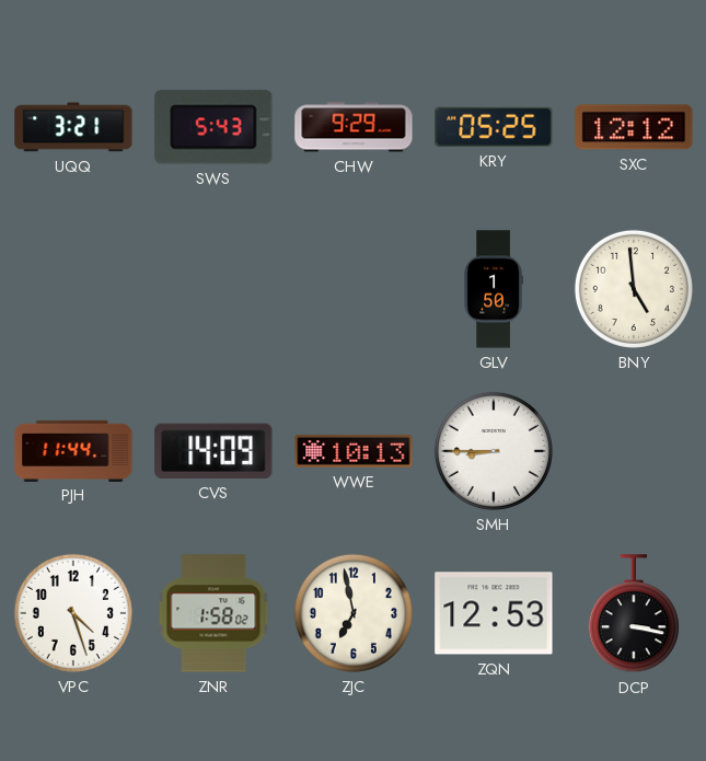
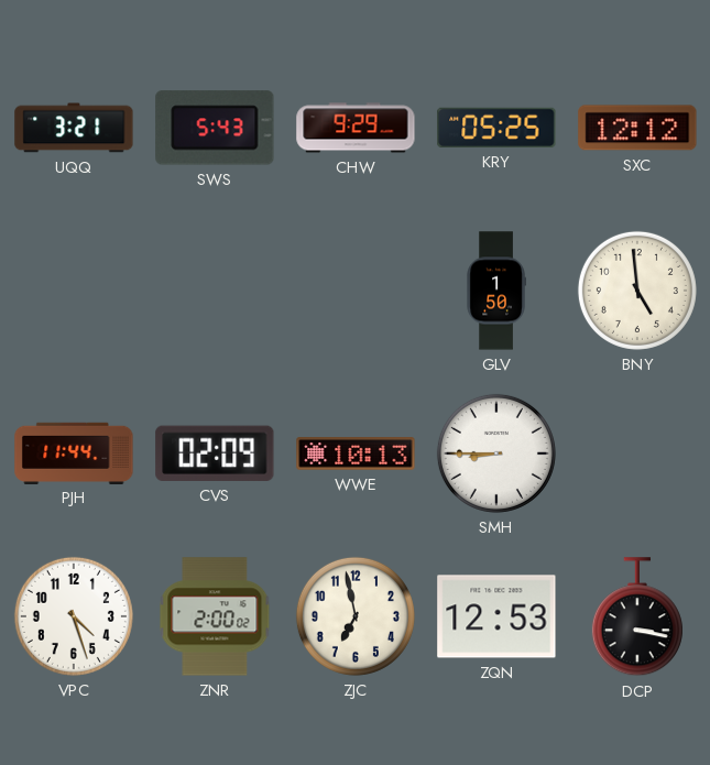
CVS: 14:09 -> 02:09 (215, 453)
ZNR: 1:58 -> 2:00 (215, 616)
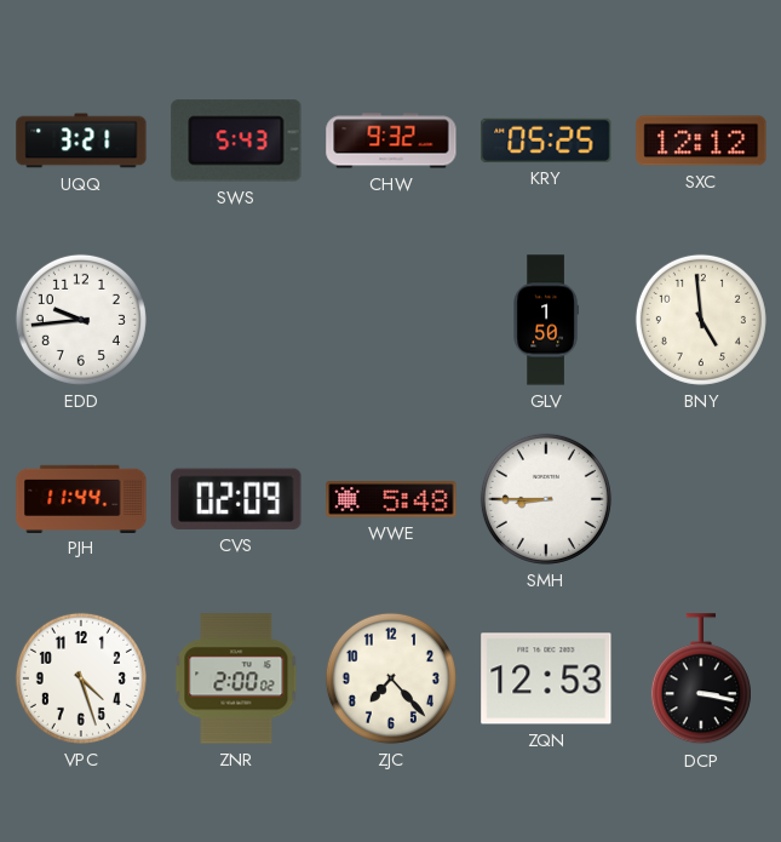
CHW: 9:29 -> 9:32 (391, 141)
EDD: none -> 9:44 (81, 320)
WWE: 10:13 -> 5:48 (391, 499)
ZJC: 6:58 -> 7:23 (391, 678)
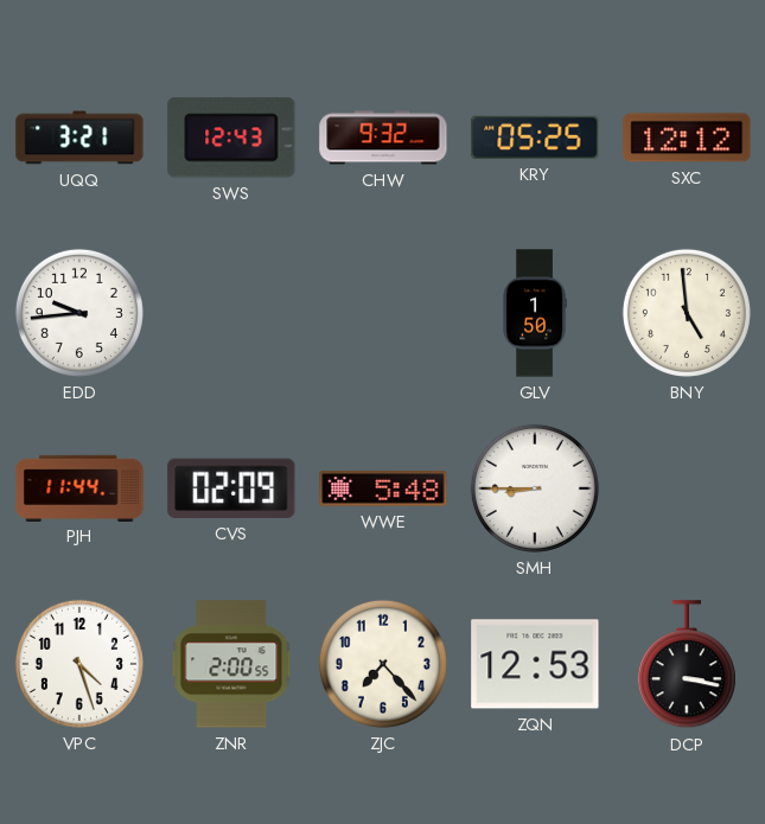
SWS: 5:43 -> 12:43 (231, 138)
ZNR: 2:00:02 -> 2:00:55 (231, 664)
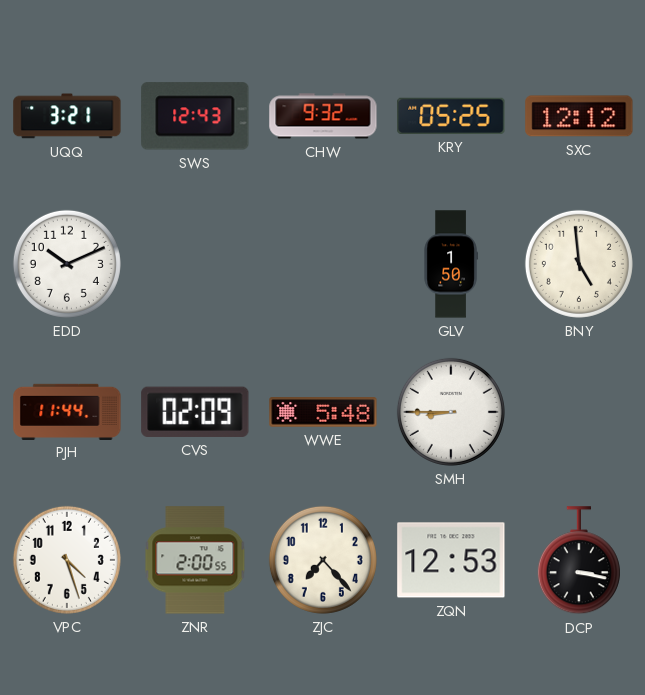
EDD: 9:44 -> 10:11 (67, 264)
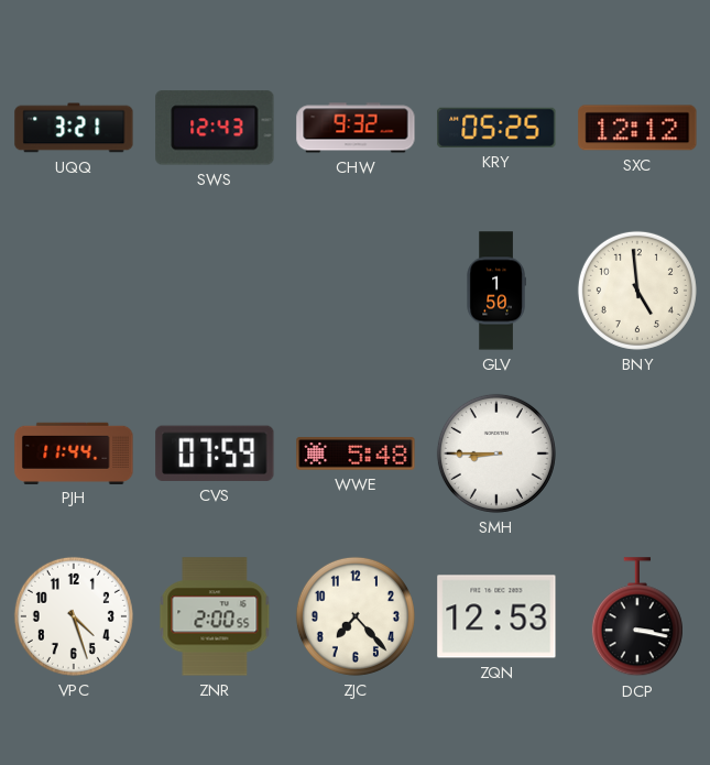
EDD: 10:11 -> none (67, 264)
CVS: 02:09 -> 07:59 (215, 453)
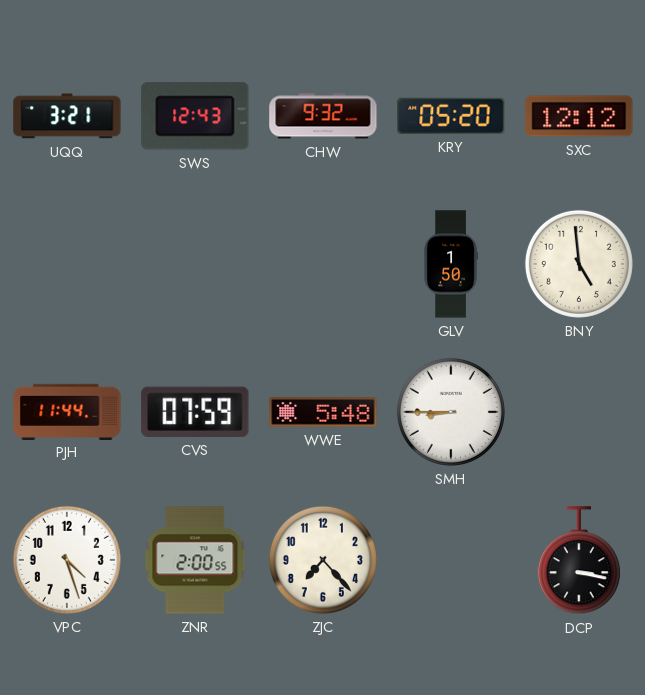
KRY: 05:25 -> 05:20 (451, 116)
ZQN: 12:53 -> none (496, 616)
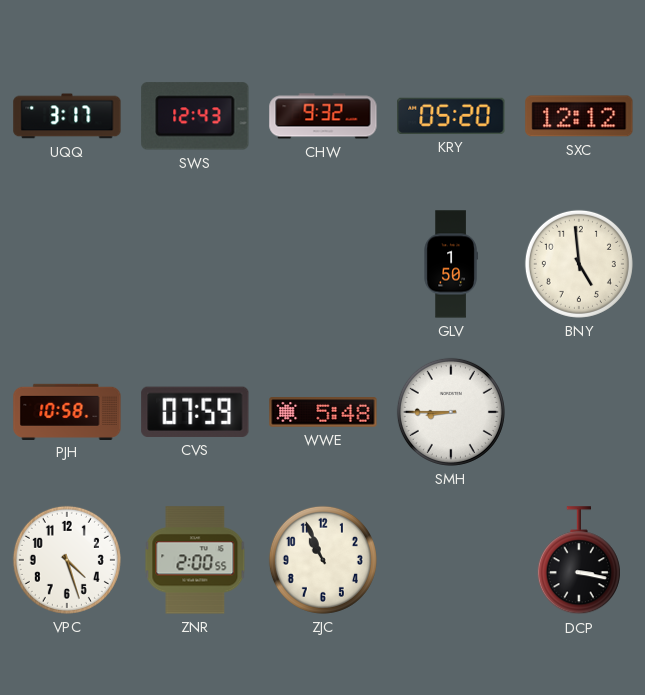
UQQ: 3:21 -> 3:17 (67, 116)
PJH: 11:44 -> 10:58 (67, 411)
ZJC: 7:23 -> 10:56 (323, 560)
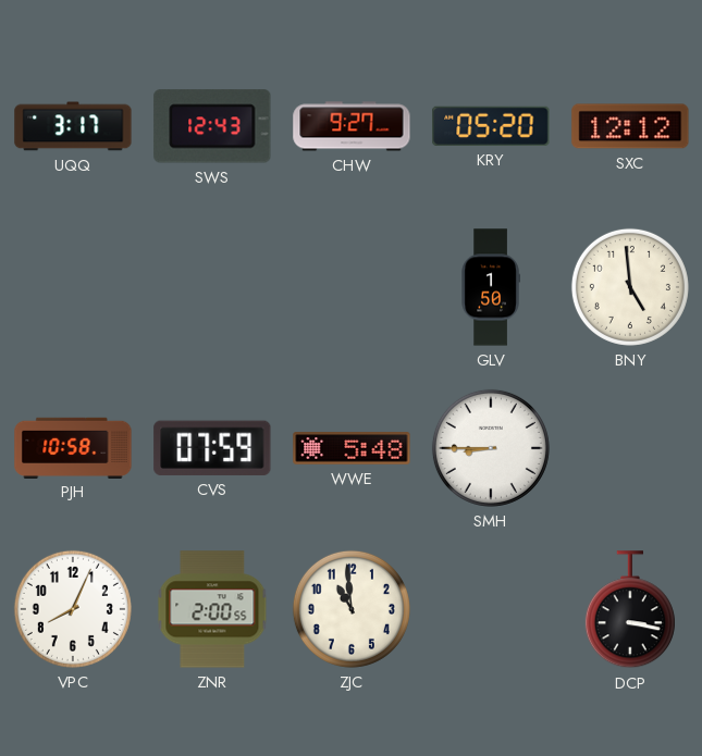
CHW: 9:32 -> 9:27 (352, 126)
VPC: 4:27 -> 8:04 (73, 609)
ZJC: 10:56 -> 10:59 (352, 609)
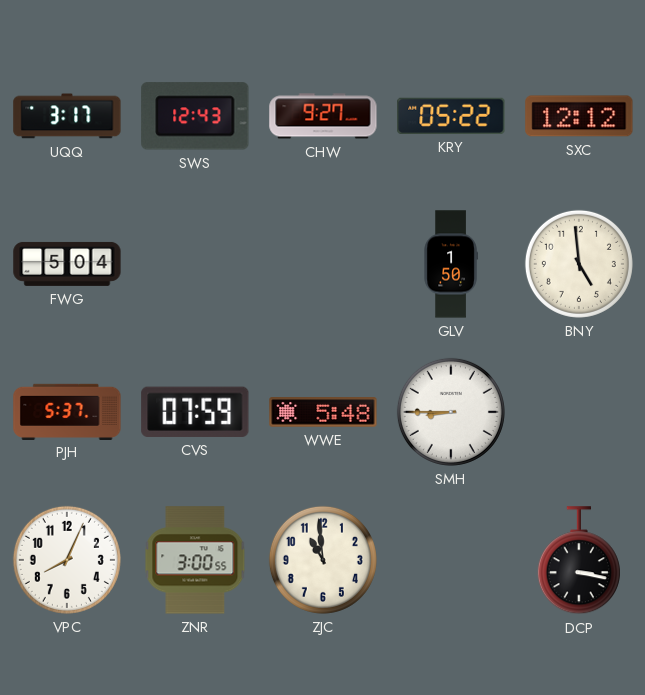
KRY: 05:20 -> 05:22 (451, 116)
FWG: none -> 5:04 (67, 264)
PJH: 10:58 -> 5:37 (67, 411)
ZNR: 2:00 -> 3:00 (195, 560)
